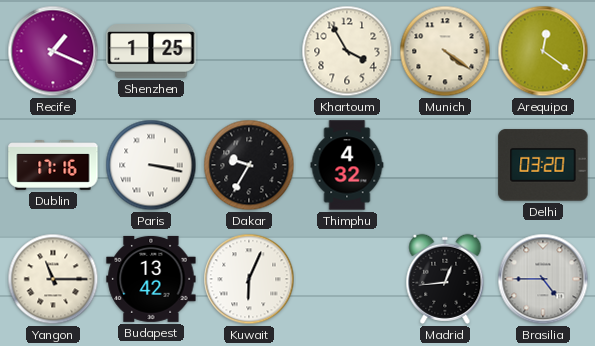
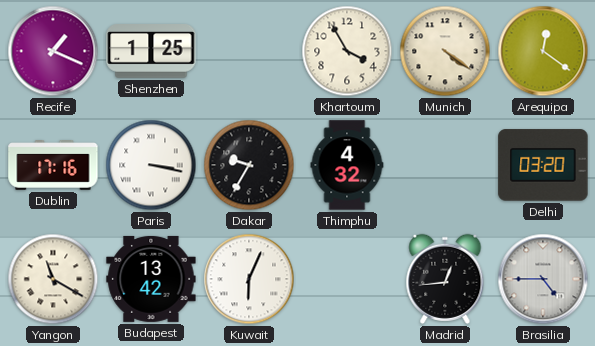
Yangon: 11:15 -> 11:20 (53, 279)
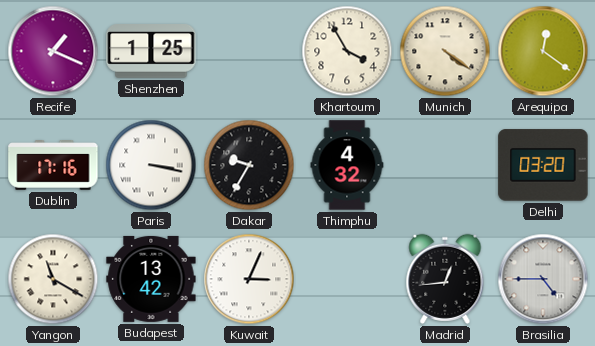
Kuwait: 6:04 -> 3:04 (249, 279)
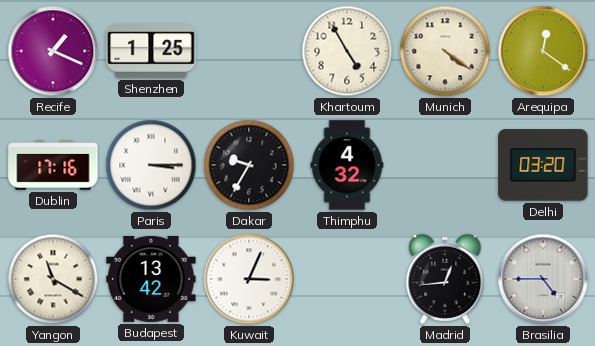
Khartoum: 3:55 -> 4:55 (347, 51)
Paris: 3:17 -> 3:15 (151, 165)
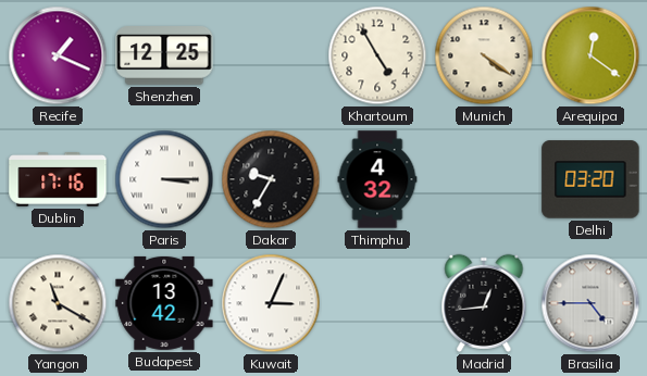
Shenzhen: 1:25 -> 12:25 (164, 57)
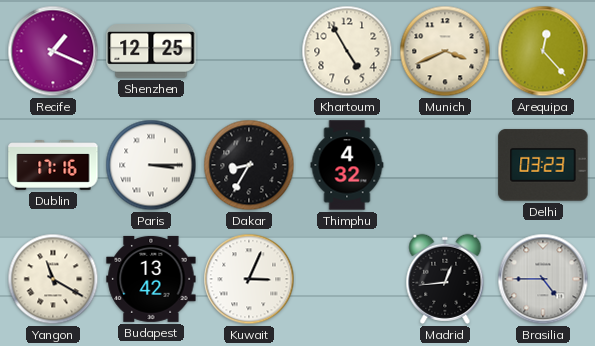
Munich: 4:21 -> 3:41 (445, 51)
Arequipa: 12:21 -> 12:23 (543, 51)
Dakar: 9:35 -> 8:35 (249, 165)
Delhi: 03:20 -> 03:23 (543, 165)
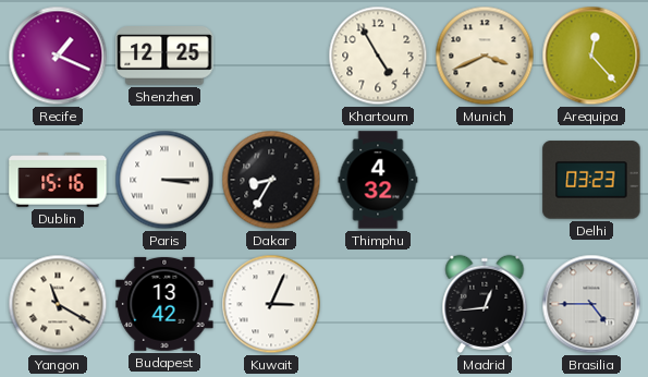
Dublin: 17:16 -> 15:16 (58, 181)
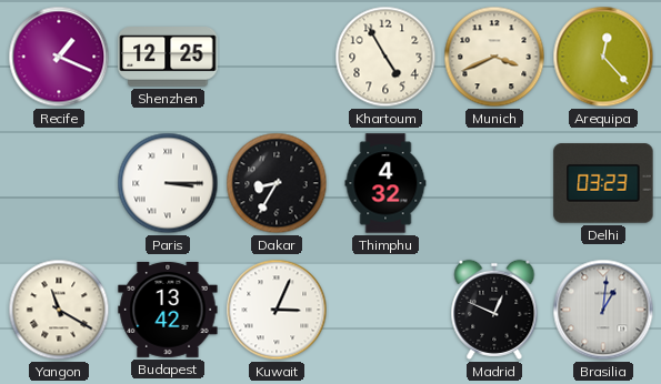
Dublin: 15:16 -> none (58, 181)
Madrid: 12:44 -> 12:49 (494, 310)
Brasilia: 4:45 -> 1:01 (603, 310)
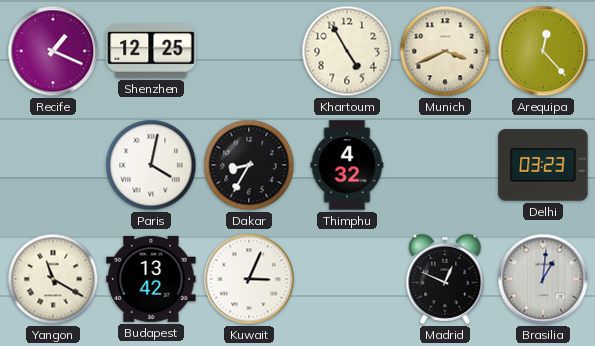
Paris: 3:15 -> 4:02 (151, 165)
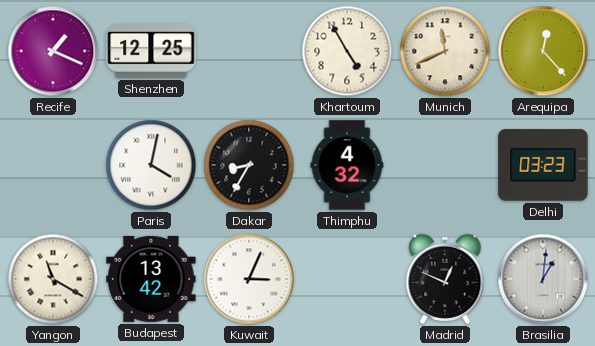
Munich: 3:41 -> 11:41 (445, 51)
